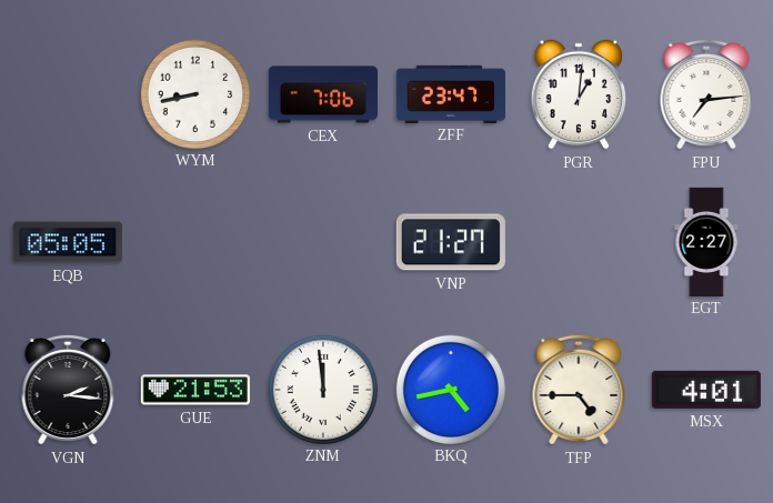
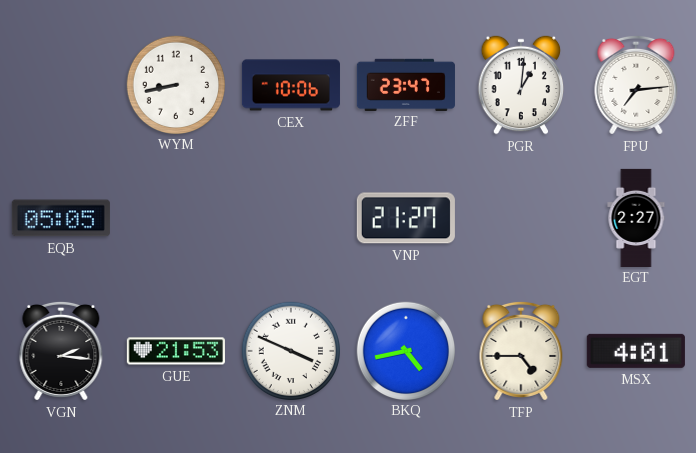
CEX: 7:06 -> 10:06 (291, 85)
ZNM: 11:59 -> 3:49 (290, 350)
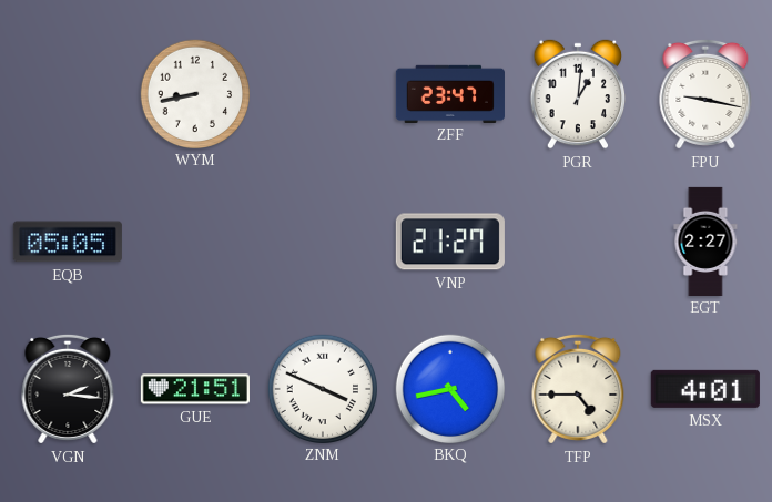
CEX: 10:06 -> none (291, 85)
FPU: 7:14 -> 9:17 (705, 94)
GUE: 21:53 -> 21:51 (195, 389)
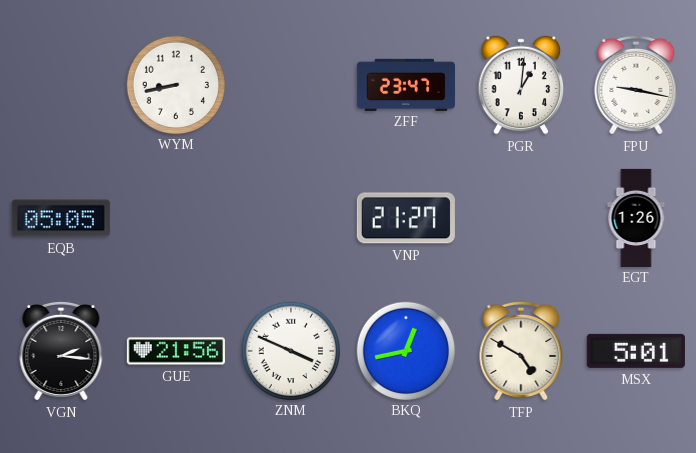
EGT: 2:27 -> 1:26 (636, 217)
GUE: 21:51 -> 21:56 (176, 351)
BKQ: 4:43 -> 12:43 (405, 350)
TFP: 4:45 -> 4:50 (521, 351)
MSX: 4:01 -> 5:01 (636, 351)
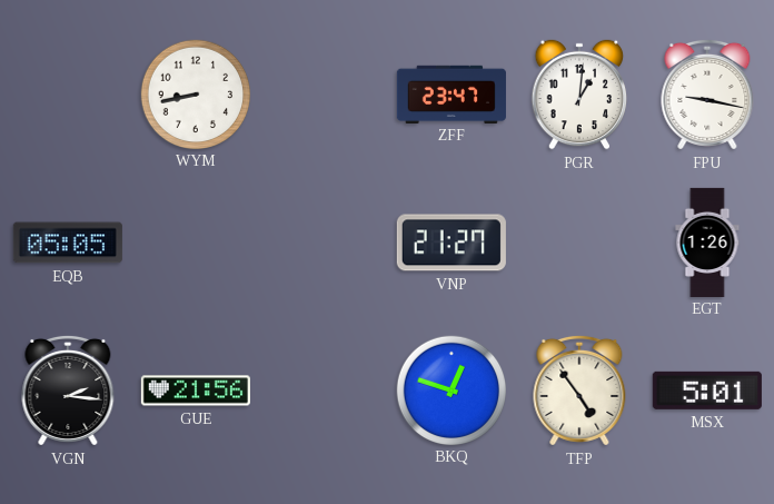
ZNM: 3:49 -> none (290, 350)
BKQ: 12:43 -> 12:48 (450, 389)
TFP: 4:50 -> 4:54 (579, 391)
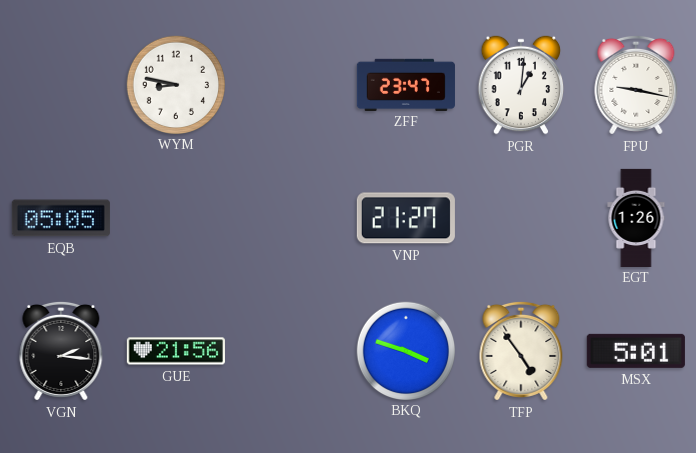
WYM: 8:43 -> 8:47 (175, 84)
BKQ: 12:48 -> 3:48 (405, 350)
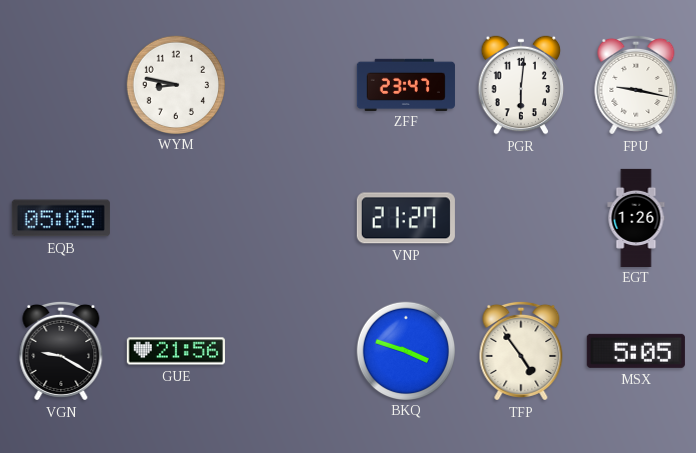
PGR: 1:01 -> 6:01 (521, 85)
VGN: 2:16 -> 9:20 (61, 351)
MSX: 5:01 -> 5:05 (636, 351)
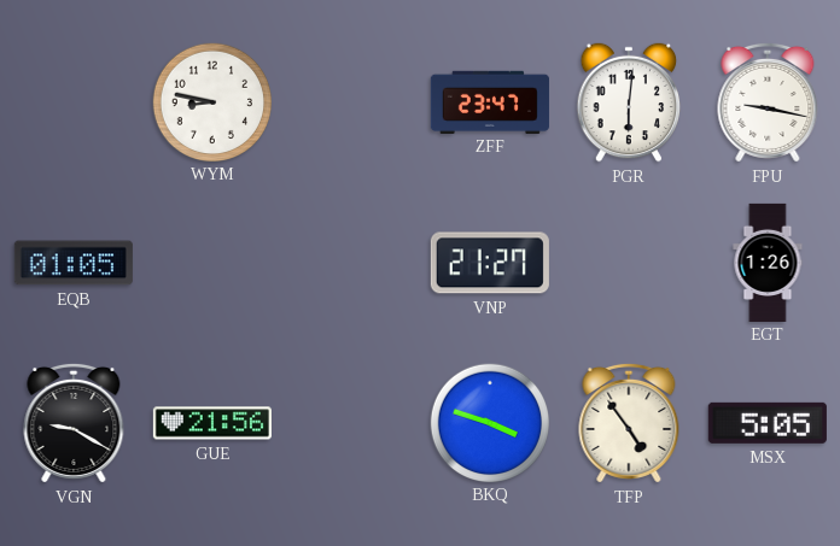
EQB: 05:05 -> 01:05 (74, 263)
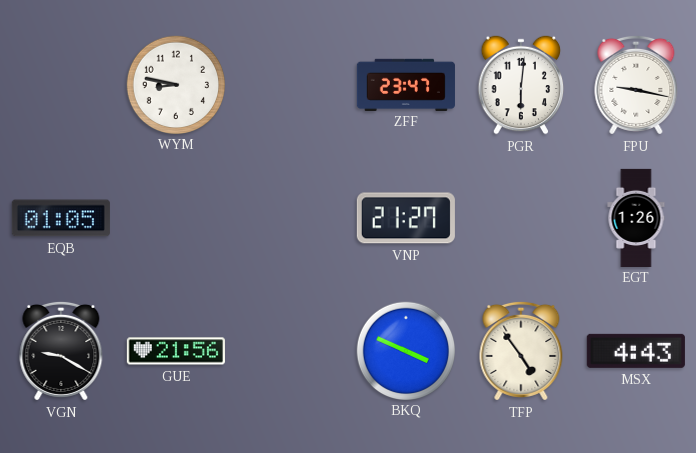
BKQ: 3:48 -> 3:49 (405, 350)
MSX: 5:05 -> 4:43 (636, 351)
